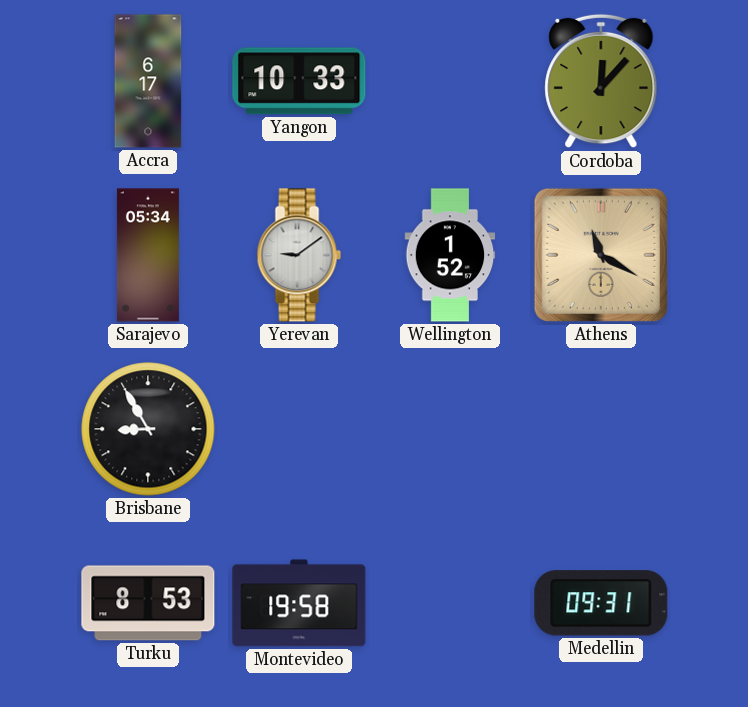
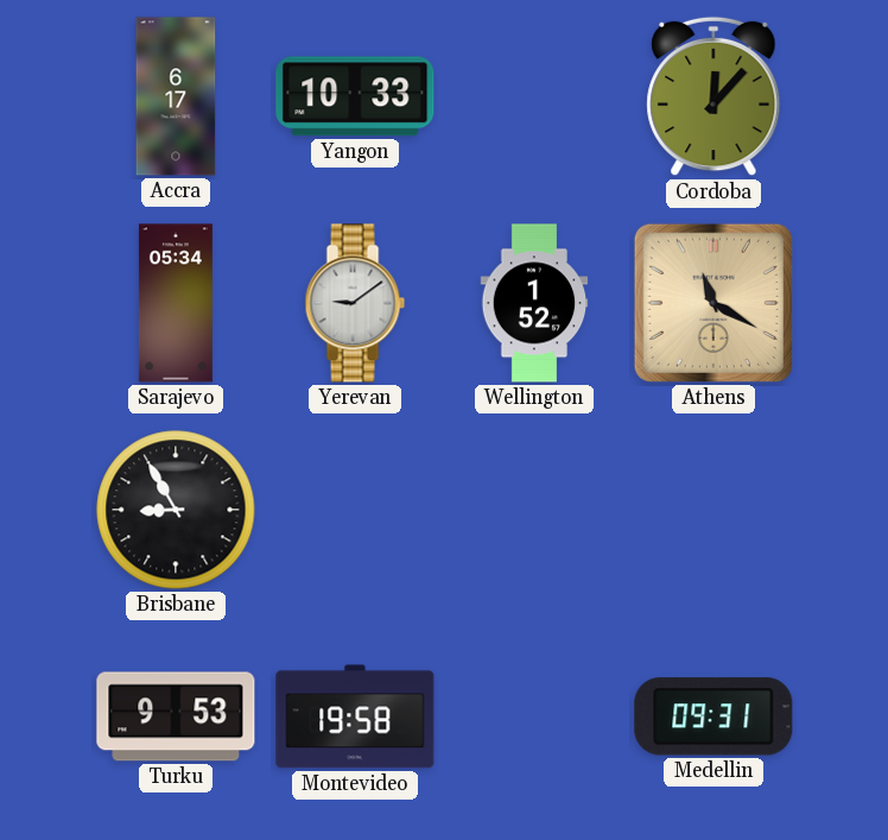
Turku: 8:53 -> 9:53 (176, 716)
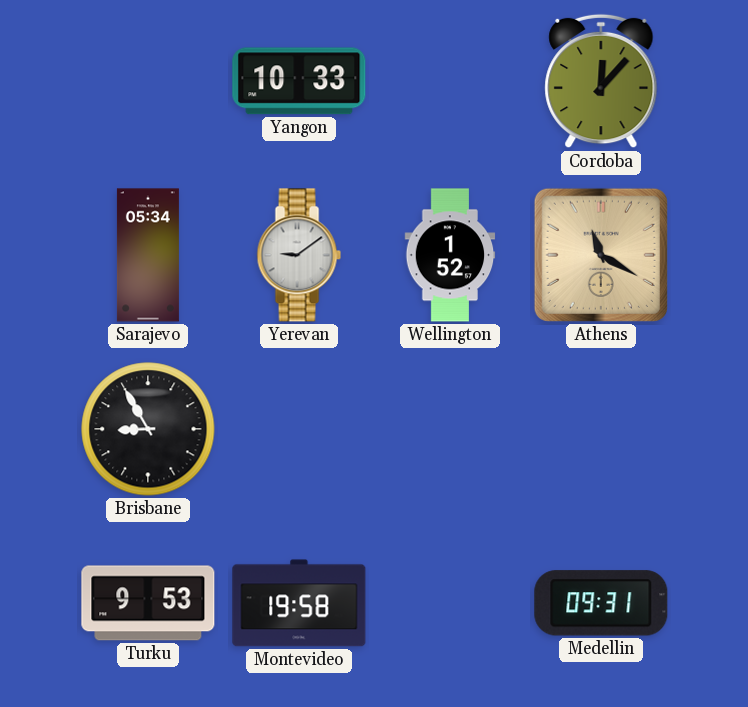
Accra: 6:17 -> none (176, 96)
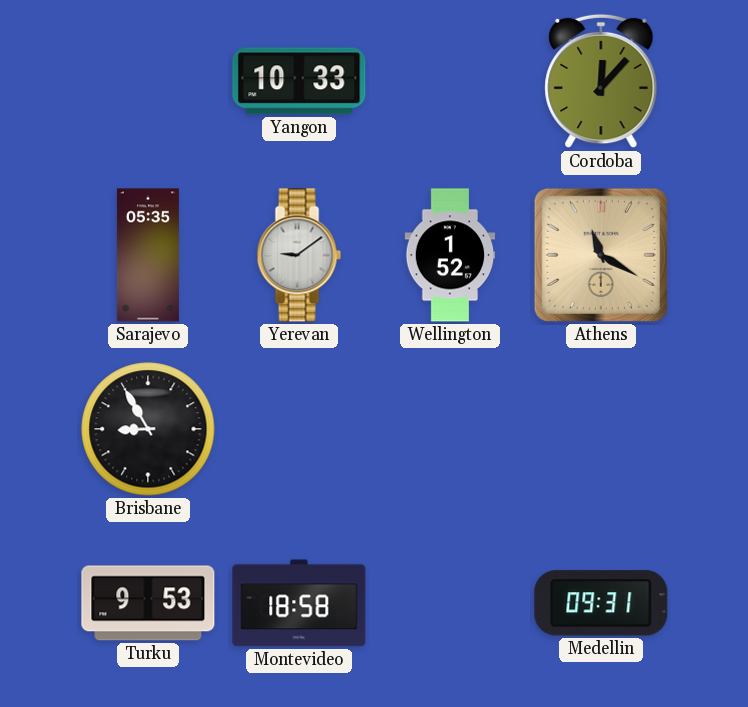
Sarajevo: 05:34 -> 05:35 (148, 255)
Montevideo: 19:58 -> 18:58 (299, 603)
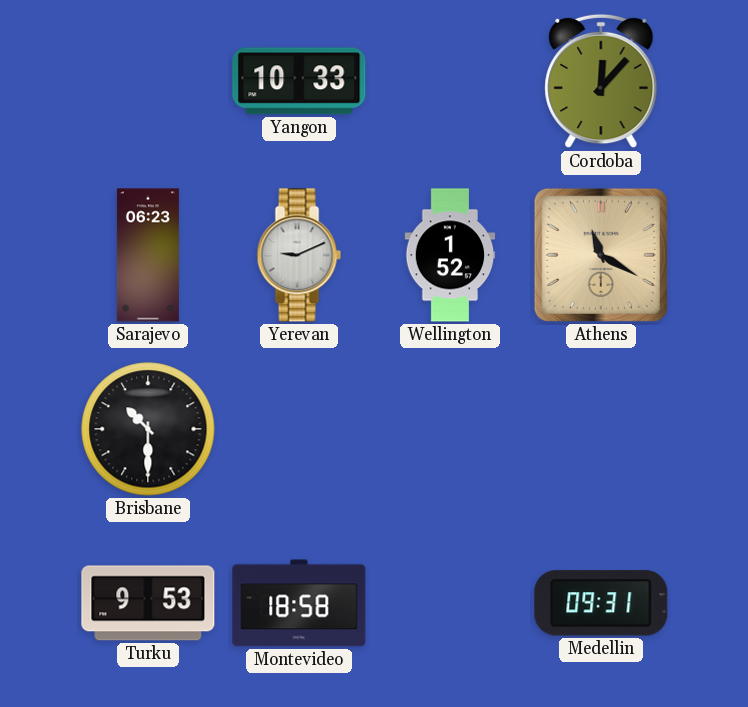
Sarajevo: 05:35 -> 06:23 (148, 255)
Yerevan: 9:09 -> 9:11 (299, 255)
Brisbane: 8:55 -> 10:30 (148, 429)
